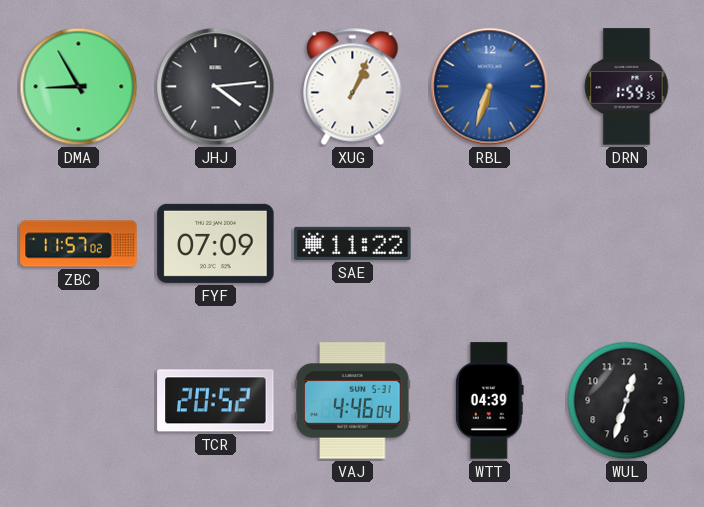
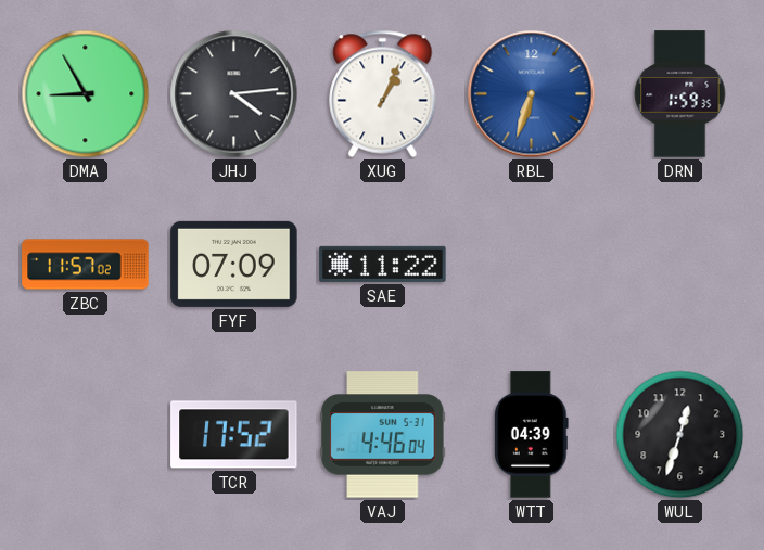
TCR: 20:52 -> 17:52 (234, 435)
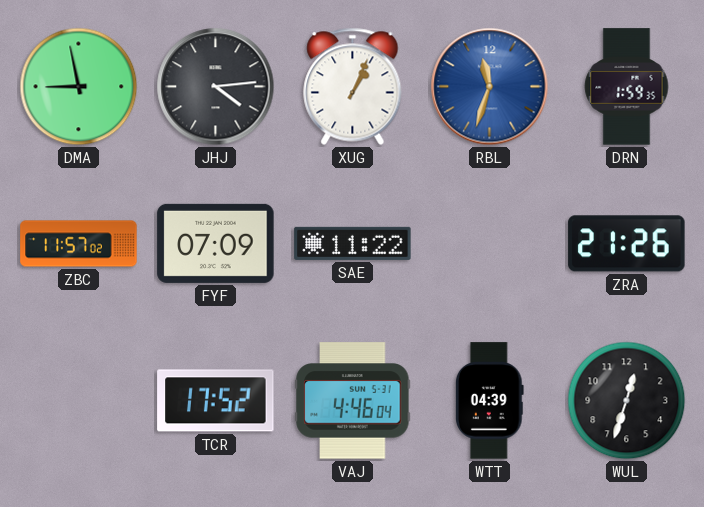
DMA: 8:55 -> 8:58 (79, 87)
RBL: 6:33 -> 11:33 (490, 87)
ZRA: none -> 21:26 (627, 244)
